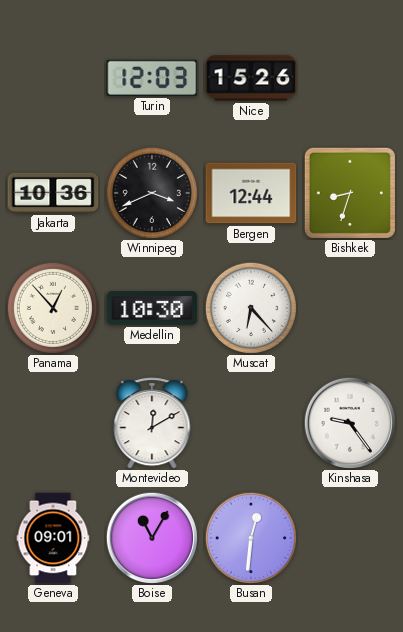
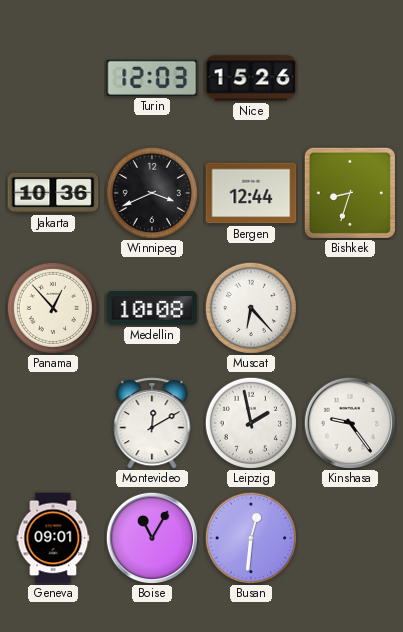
Medellin: 10:30 -> 10:08 (152, 308)
Leipzig: none -> 1:58 (250, 422)
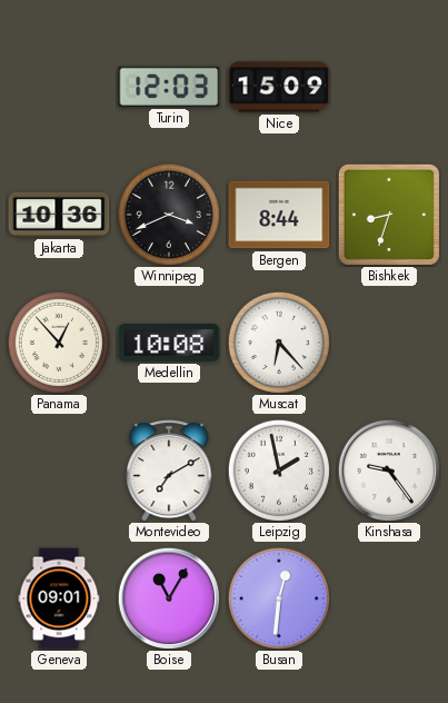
Nice: 15:26 -> 15:09 (279, 87)
Bergen: 12:44 -> 8:44 (279, 215)
Montevideo: 12:10 -> 7:10 (169, 471)
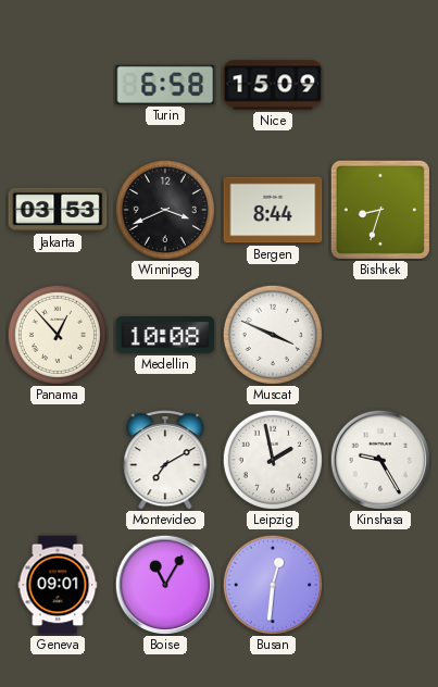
Turin: 12:03 -> 6:58 (165, 85)
Jakarta: 10:36 -> 03:53 (58, 210)
Muscat: 6:23 -> 3:49 (272, 334)
Kinshasa: 9:24 -> 9:25 (379, 459)
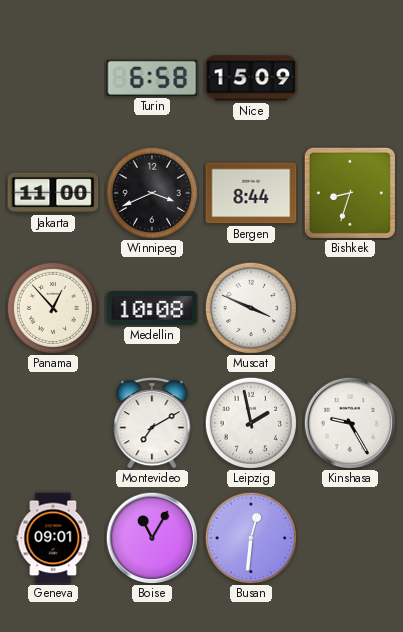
Jakarta: 03:53 -> 11:00 (53, 193)
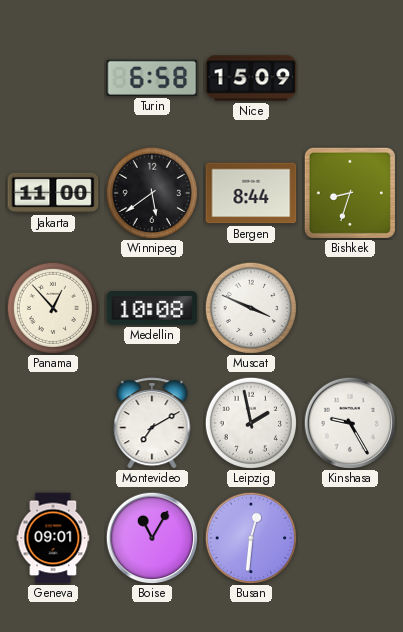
Winnipeg: 3:41 -> 5:39 (151, 192)
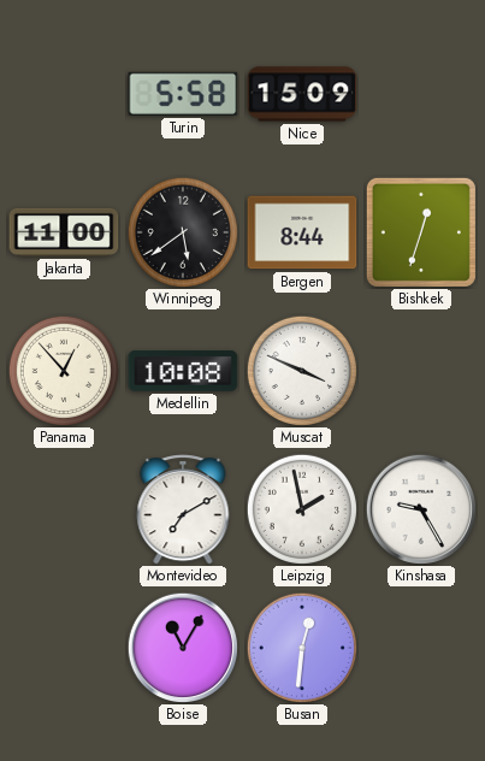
Turin: 6:58 -> 5:58 (183, 94)
Bishkek: 8:33 -> 12:33 (421, 232)
Geneva: 09:01 -> none (53, 538)
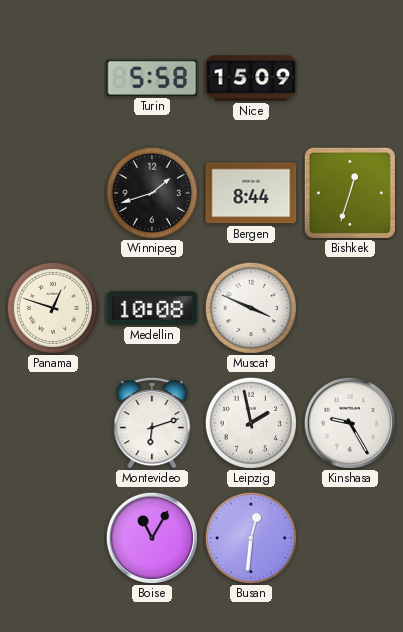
Jakarta: 11:00 -> none (64, 232)
Winnipeg: 5:39 -> 1:42 (151, 192)
Panama: 12:53 -> 12:48 (52, 307)
Montevideo: 7:10 -> 6:12 (152, 423)
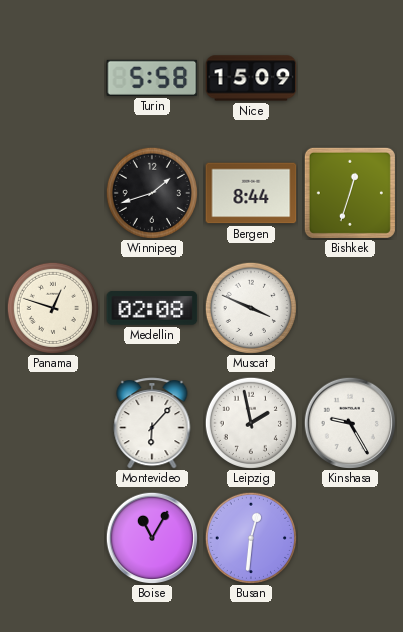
Medellin: 10:08 -> 02:08 (152, 308)
Montevideo: 6:12 -> 6:07 (152, 423)
